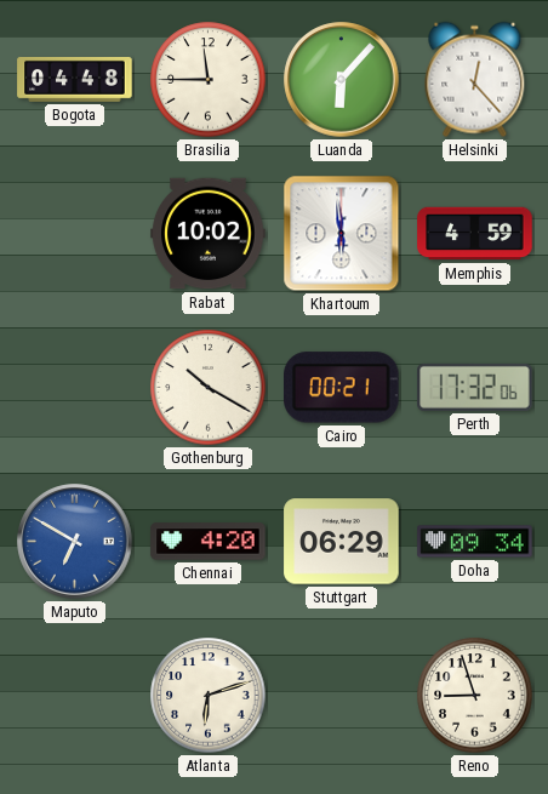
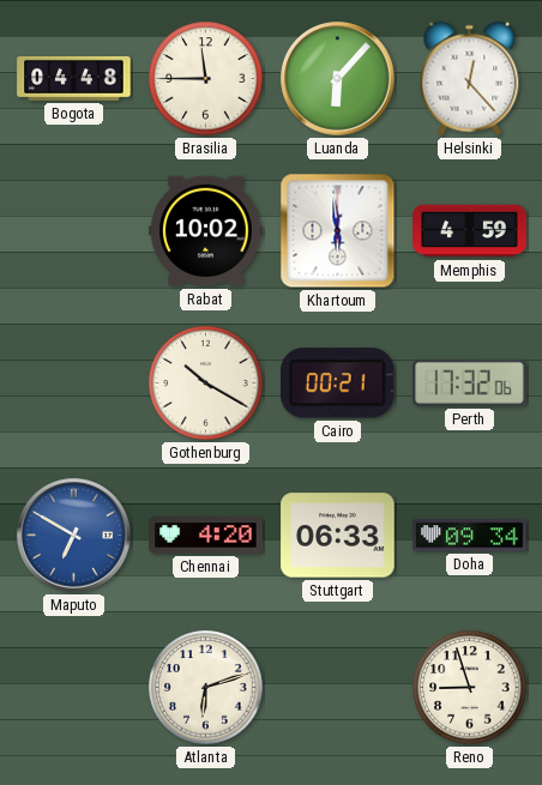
Stuttgart: 06:29 -> 06:33 (338, 536)
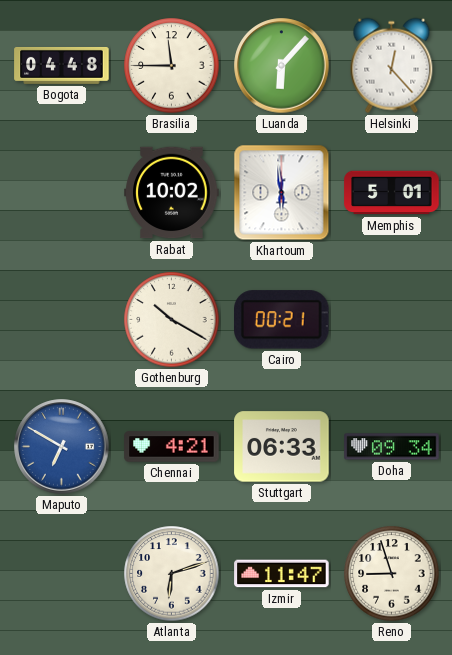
Memphis: 4:59 -> 5:01 (392, 193)
Perth: 17:32 -> none (470, 382)
Chennai: 4:20 -> 4:21 (172, 447)
Izmir: none -> 11:47 (282, 574)
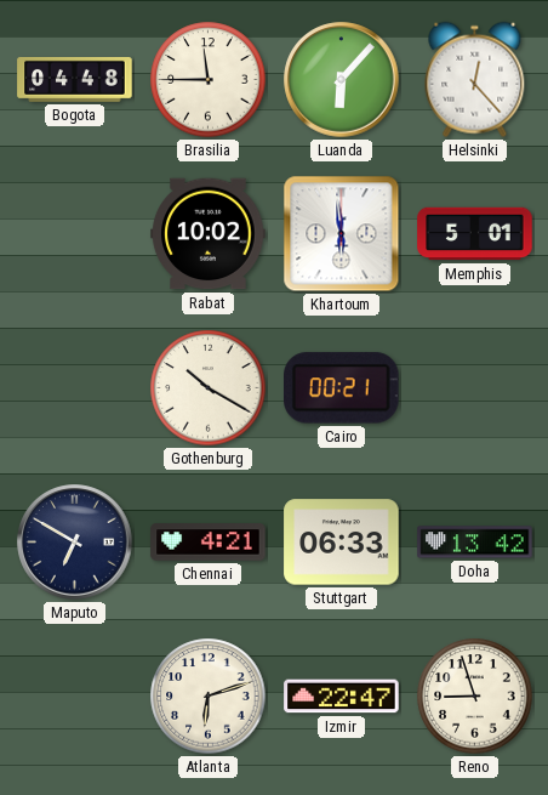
Maputo dial: blue -> navy (75, 543)
Doha: 09:34 -> 13:42 (475, 543)
Izmir: 11:47 -> 22:47 (342, 697)
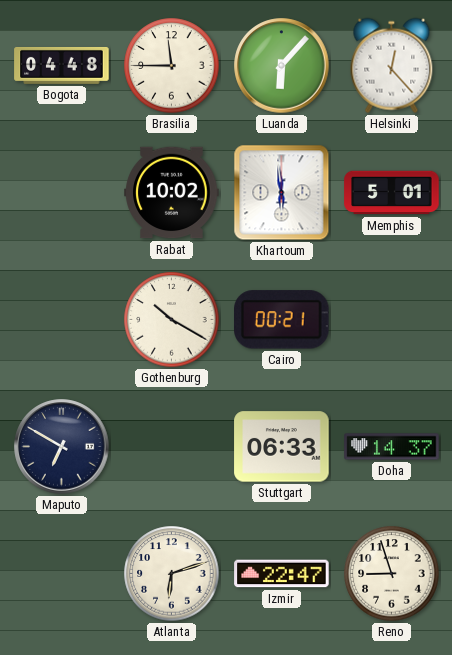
Chennai: 4:21 -> none (209, 543)
Doha: 13:42 -> 14:37 (392, 447)
